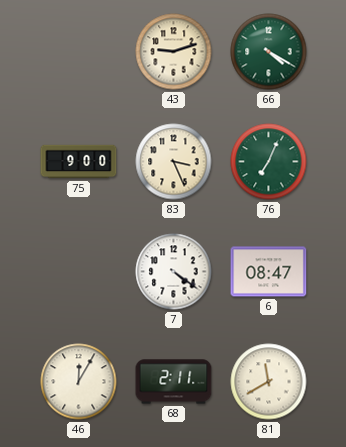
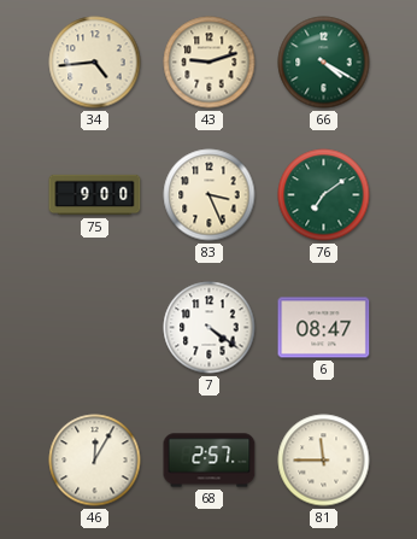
34: none -> 4:44 (95, 63)
76: 7:04 -> 7:09 (324, 195)
68: 2:11 -> 2:57 (210, 461)
81: 11:40 -> 11:45 (324, 461)
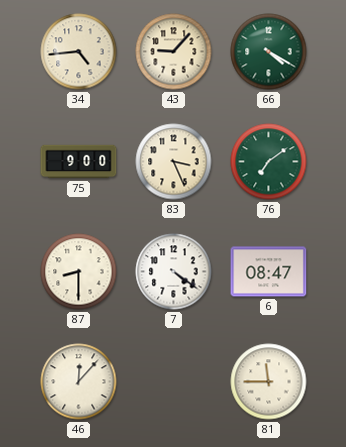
43: 9:12 -> 9:07 (174, 52)
87: none -> 8:30 (79, 272)
46: 12:05 -> 12:07 (79, 382)
68: 2:57 -> none (210, 461)
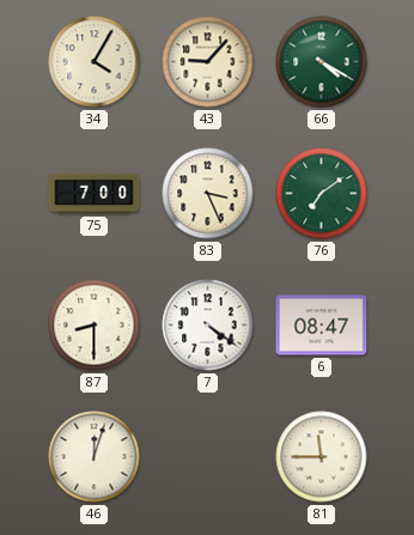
34: 4:44 -> 4:05 (95, 62)
75: 9:00 -> 7:00 (95, 194)
46: 12:07 -> 12:03 (95, 457)
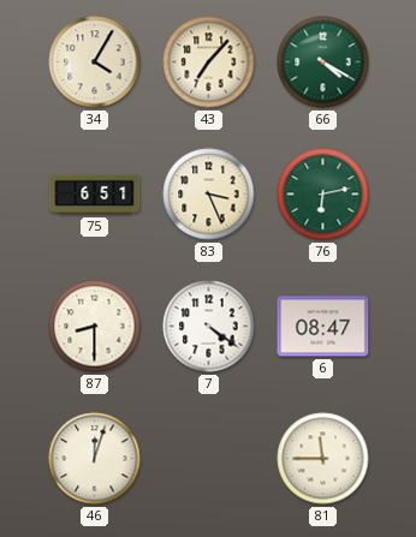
43: 9:07 -> 7:07 (209, 62)
75: 7:00 -> 6:51 (95, 195)
76: 7:09 -> 6:13 (323, 195)
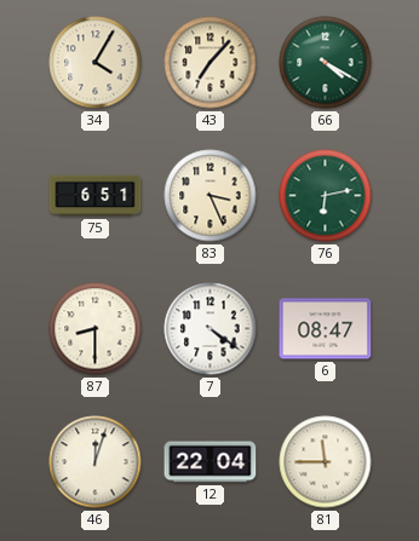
12: none -> 22:04 (211, 462)
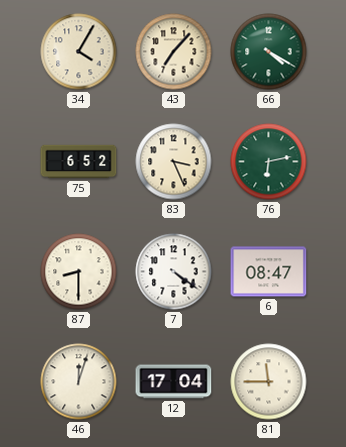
75: 6:51 -> 6:52 (79, 162)
12: 22:04 -> 17:04 (174, 382)
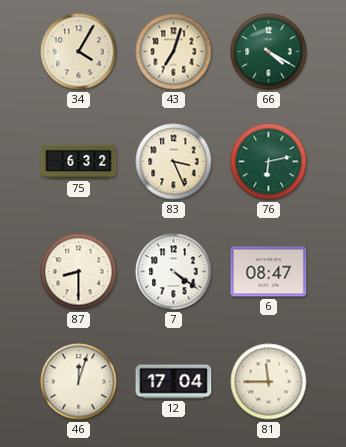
43: 7:07 -> 7:03 (174, 52)
75: 6:52 -> 6:32 (79, 162)
